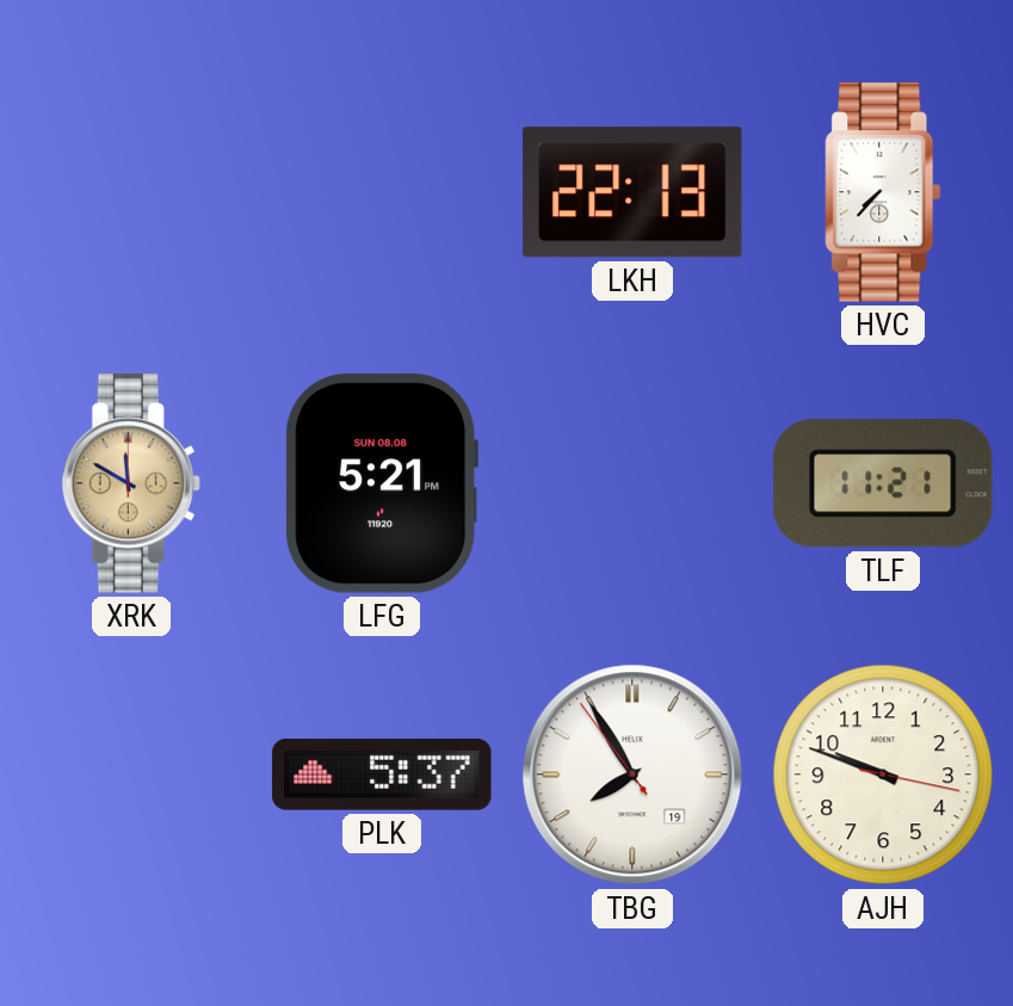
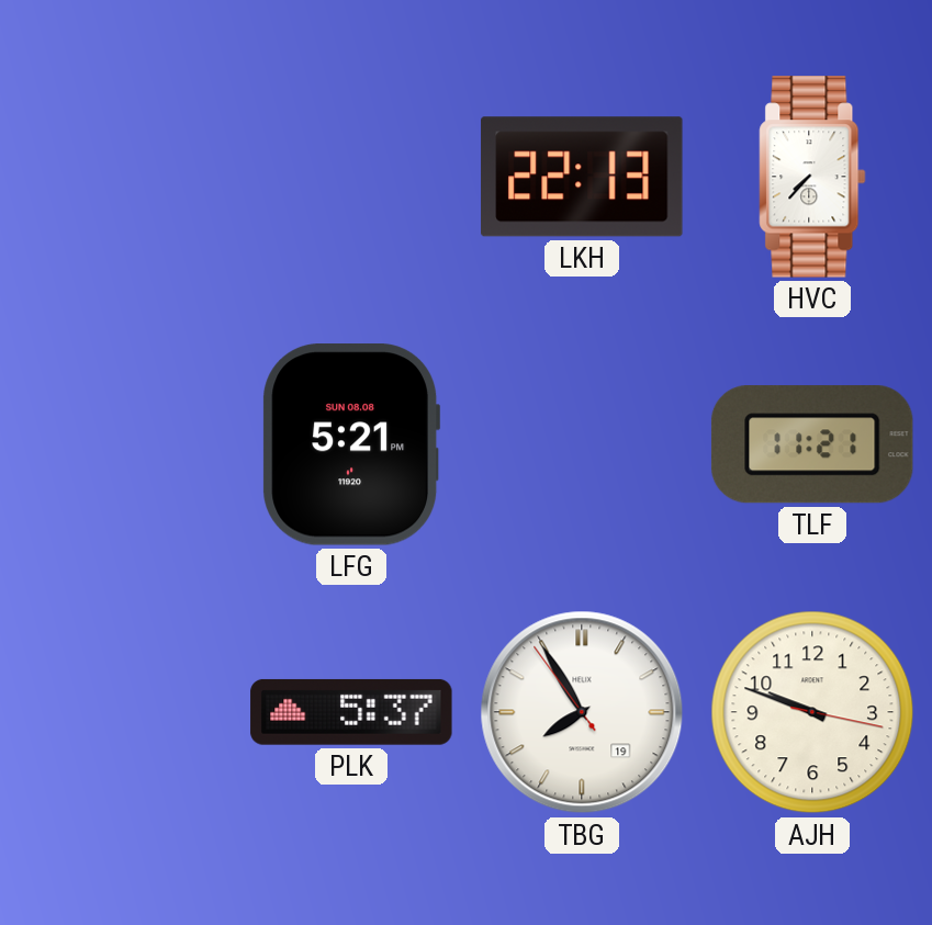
XRK: 11:50 -> none (131, 483)
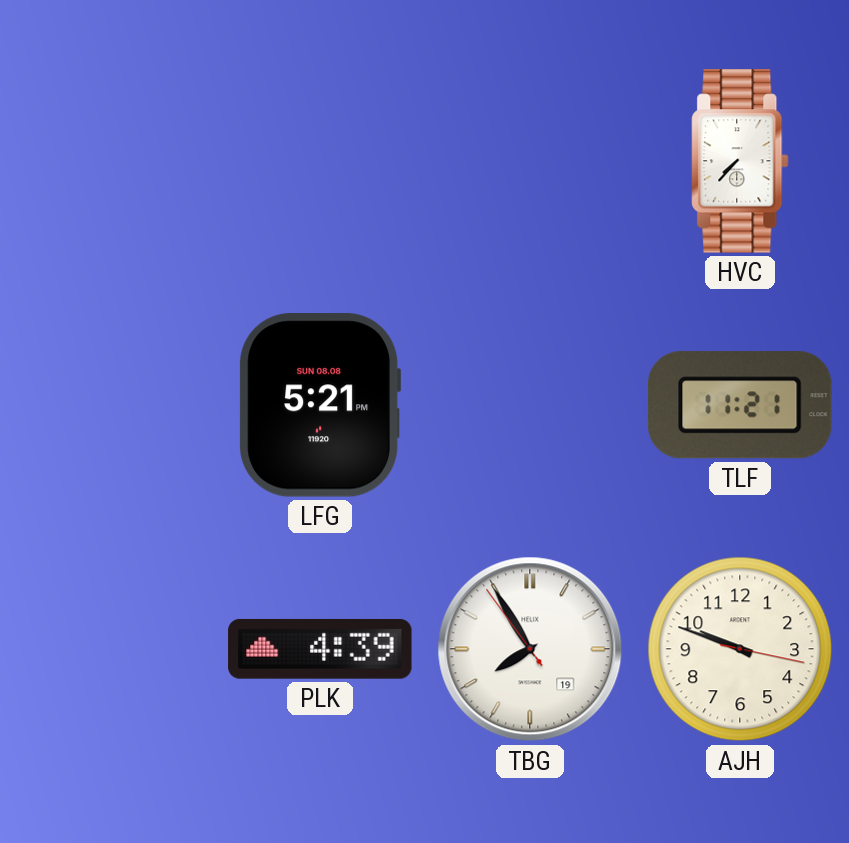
LKH: 22:13 -> none (582, 177)
PLK: 5:37 -> 4:39 (320, 649)
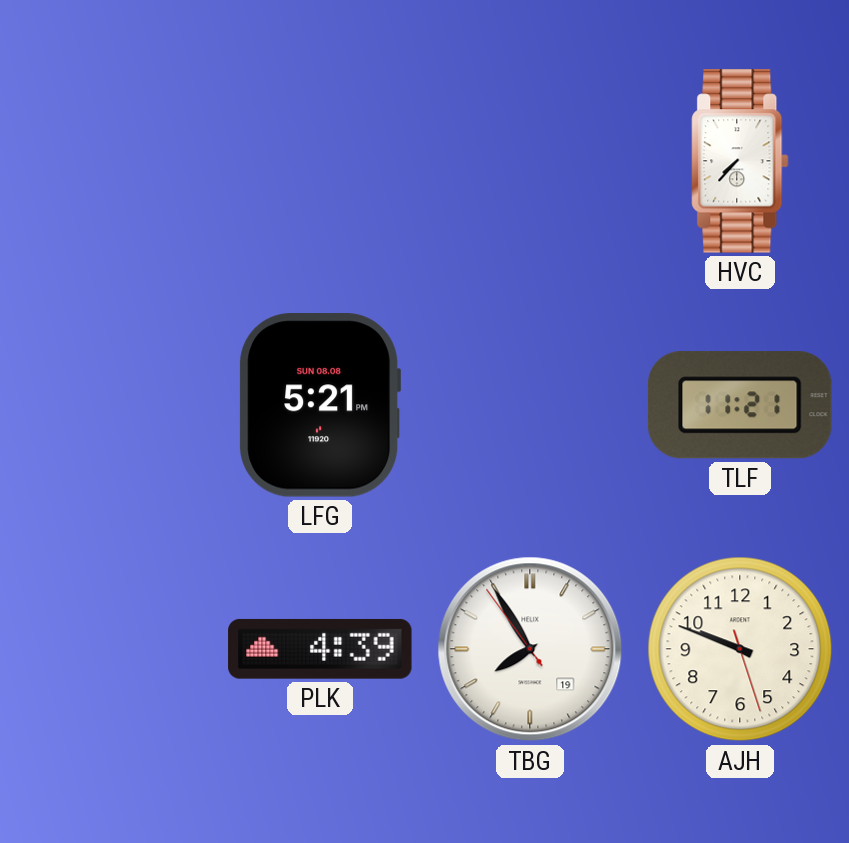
AJH: 9:48:17 -> 9:48:27 (740, 649)
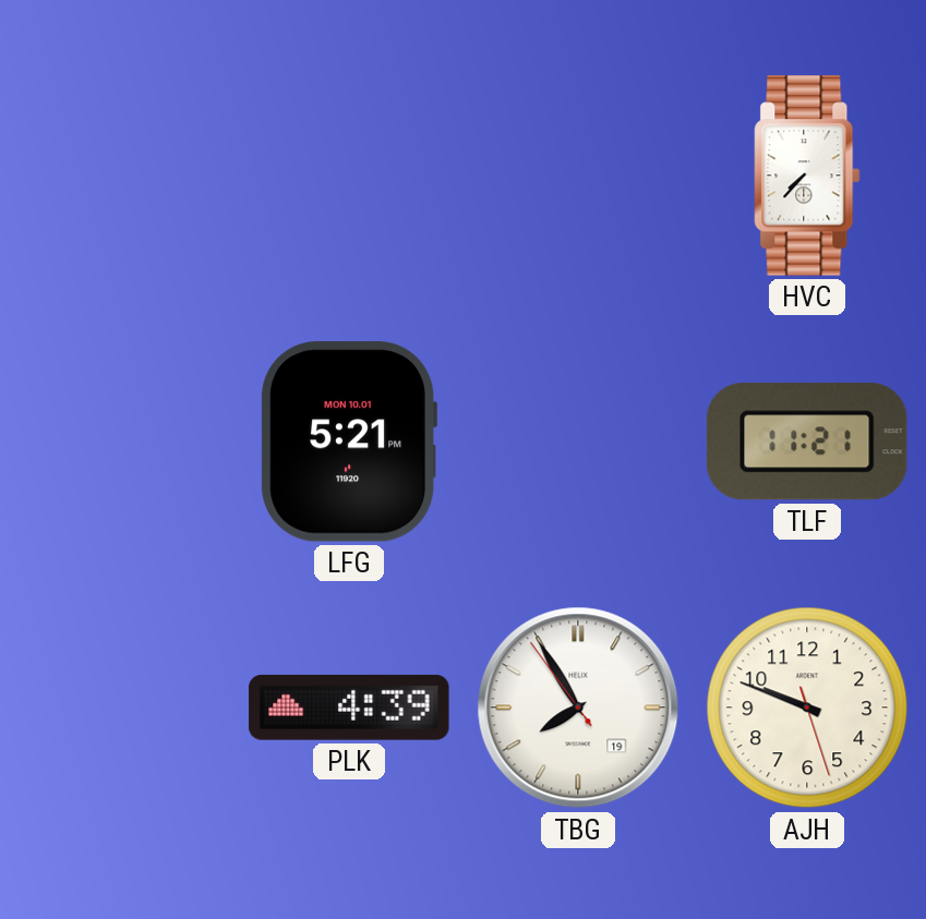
LFG date: SUN 08.08 -> MON 10.01 (349, 442)
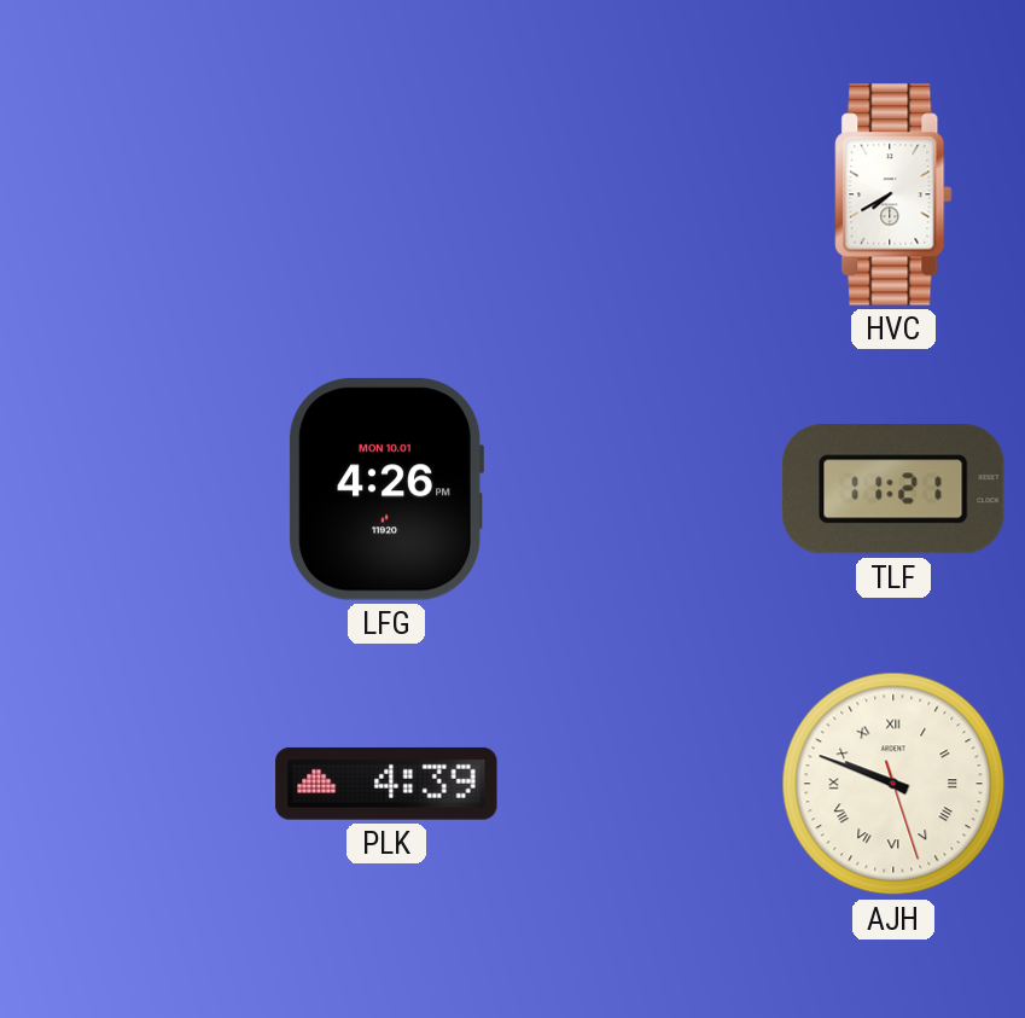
HVC: 7:37 -> 7:40 (893, 194)
LFG: 5:21 -> 4:26 (386, 489)
TBG: 7:54 -> none (578, 708)
AJH numerals: Arabic -> Roman (893, 784)
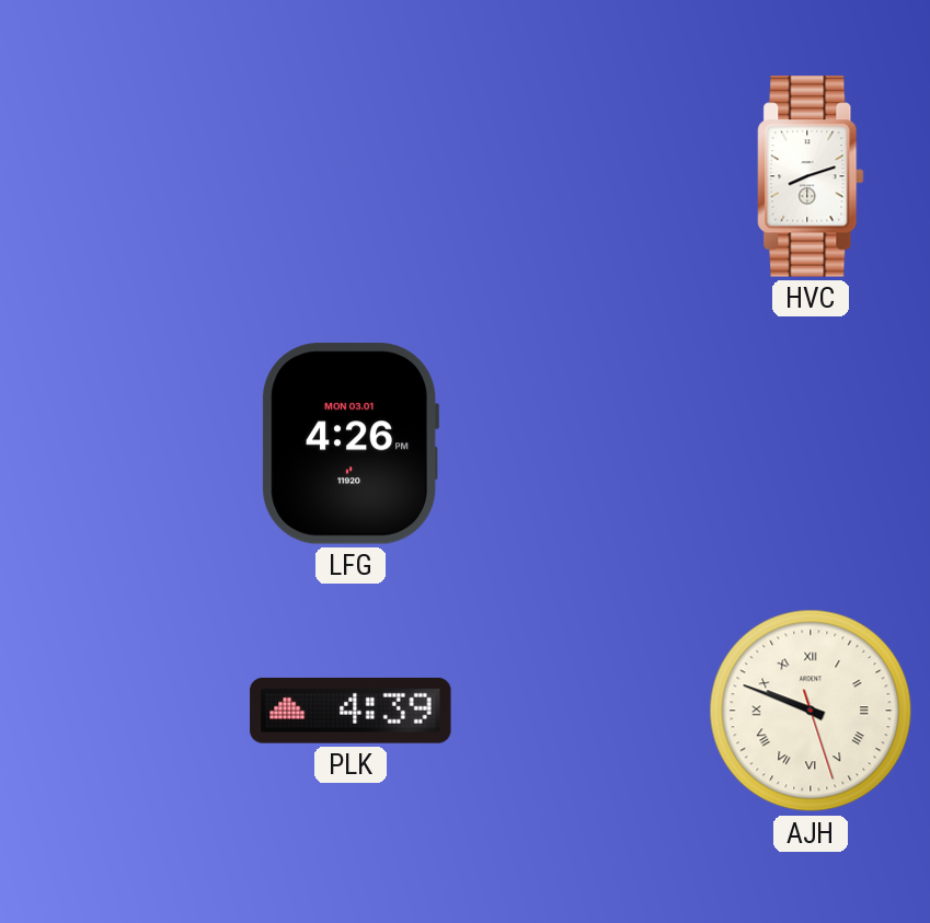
HVC: 7:40 -> 8:12 (811, 176)
LFG date: MON 10.01 -> MON 03.01 (351, 443)
TLF: 11:21 -> none (893, 489)
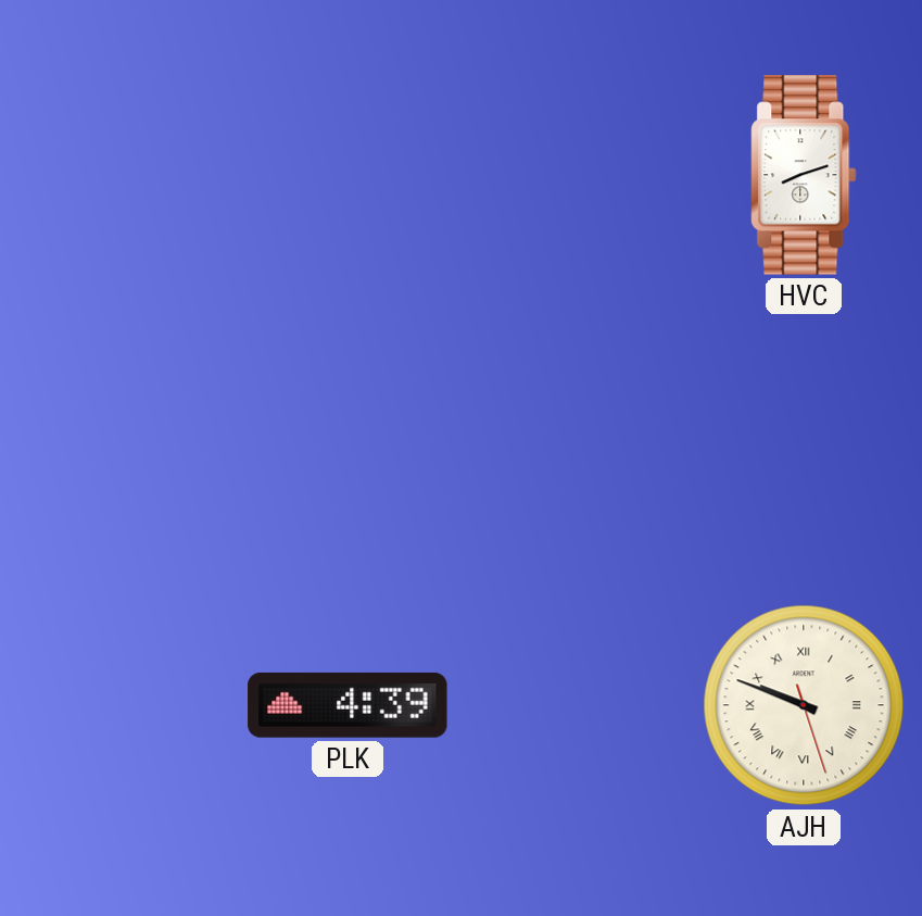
LFG: 4:26 -> none (351, 443)
